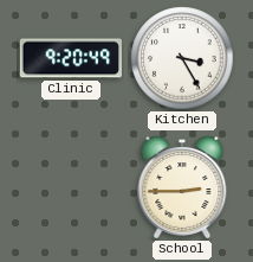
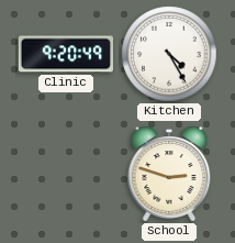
Kitchen: 3:25 -> 4:25 (169, 54)
School: 2:45 -> 2:48 (169, 174)
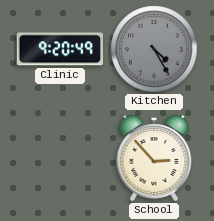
Kitchen dial: white -> grey (154, 49)
School: 2:48 -> 2:53 (154, 158)
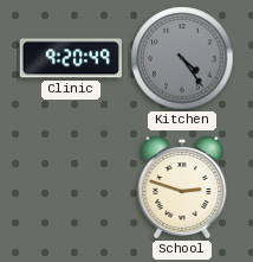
Kitchen: 4:25 -> 4:24 (182, 58)
School: 2:53 -> 2:48 (182, 187)
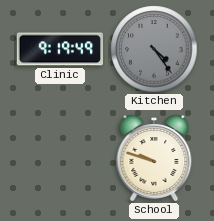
Clinic: 9:20 -> 9:19 (59, 49)
School: 2:48 -> 9:48 (154, 158)
